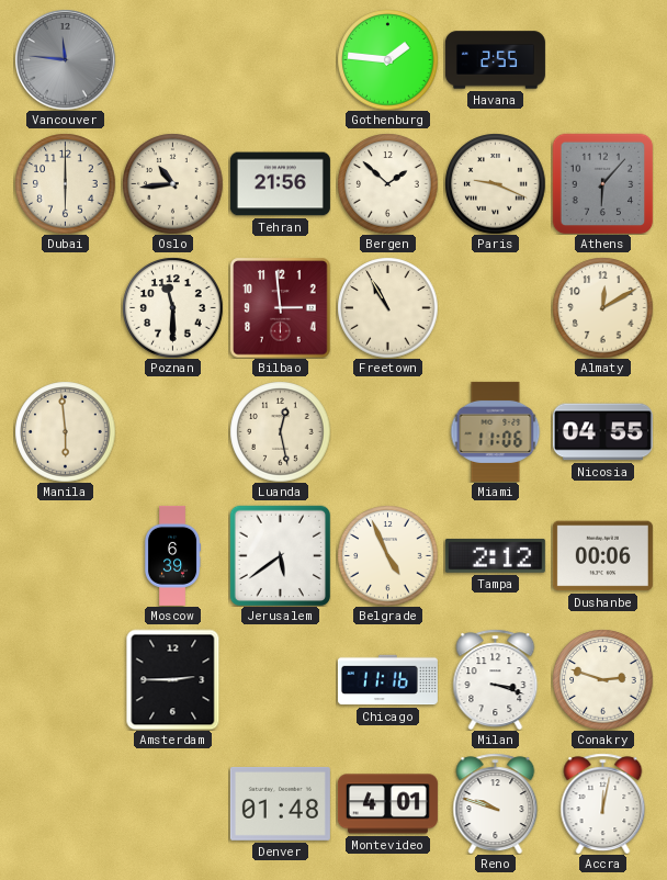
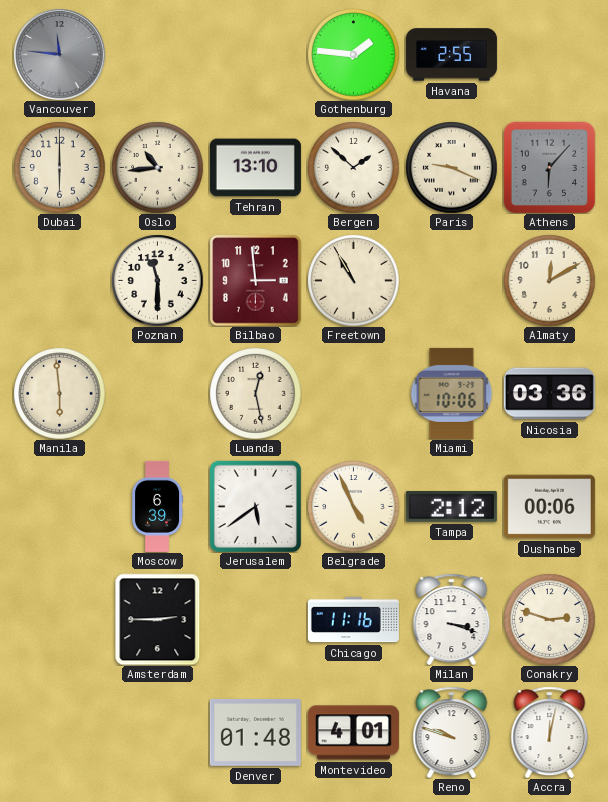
Tehran: 21:56 -> 13:10 (255, 168)
Miami: 11:06 -> 10:06 (452, 393)
Nicosia: 04:55 -> 03:36 (549, 394)
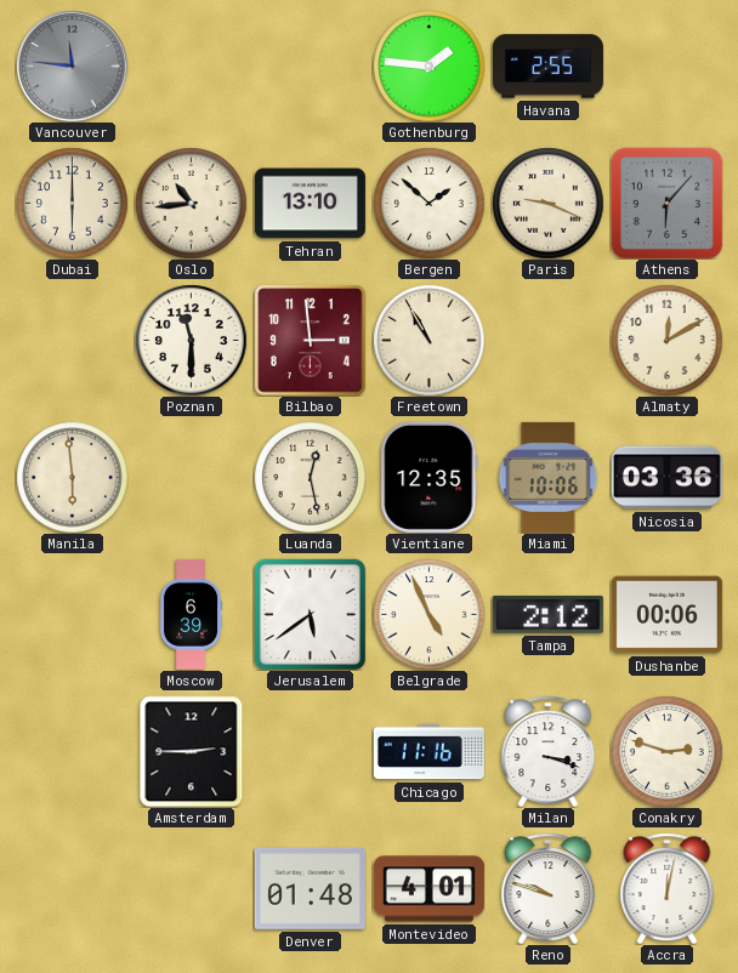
Vientiane: none -> 12:35 (430, 477)
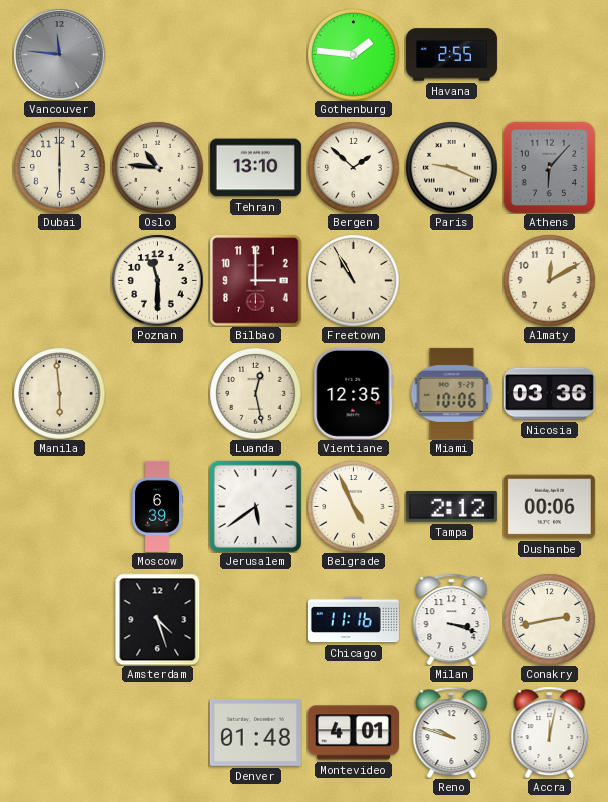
Oslo: 10:44 -> 10:46 (157, 167)
Bilbao: 2:59 -> 3:00 (255, 280)
Amsterdam: 2:45 -> 4:27 (158, 619)
Conakry: 2:48 -> 2:43 (549, 619)
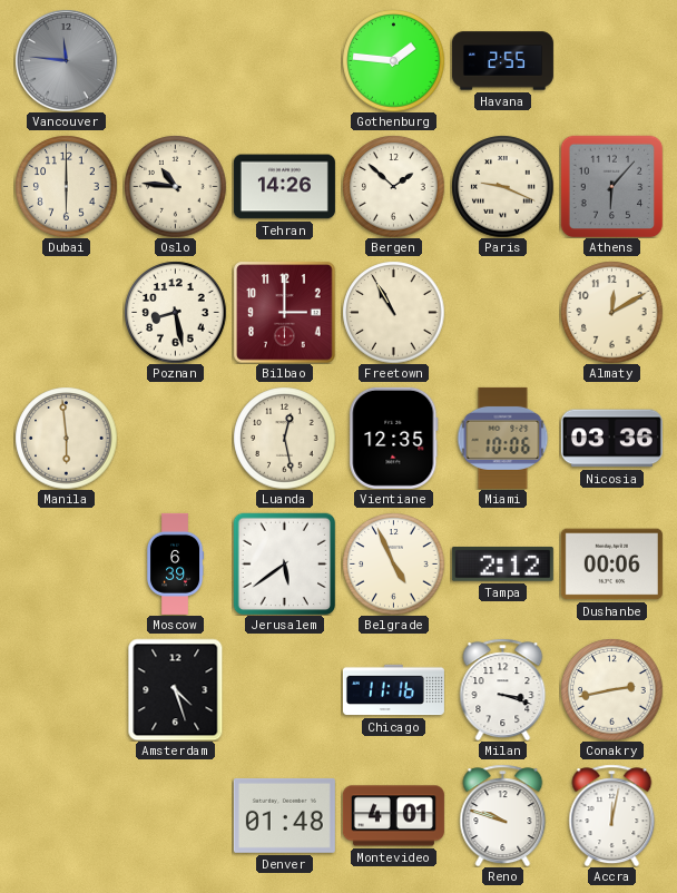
Tehran: 13:10 -> 14:26 (284, 187)
Poznan: 11:30 -> 8:28 (175, 312)
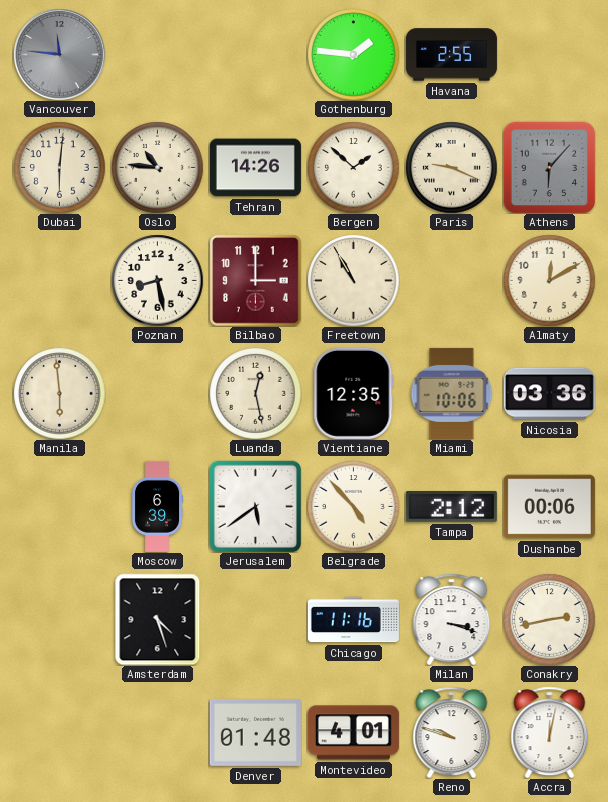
Dubai: 6:00 -> 6:01 (59, 167)
Belgrade: 4:56 -> 4:53 (353, 506)
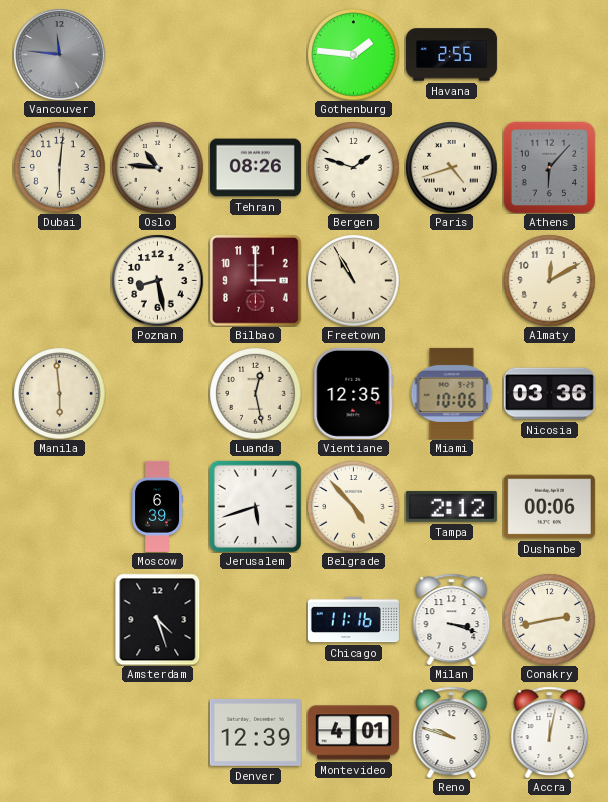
Tehran: 14:26 -> 08:26 (255, 168)
Bergen: 1:52 -> 1:48 (353, 167)
Paris: 9:19 -> 4:42 (451, 167)
Jerusalem: 5:39 -> 5:42 (255, 506)
Denver: 01:48 -> 12:39 (255, 732)
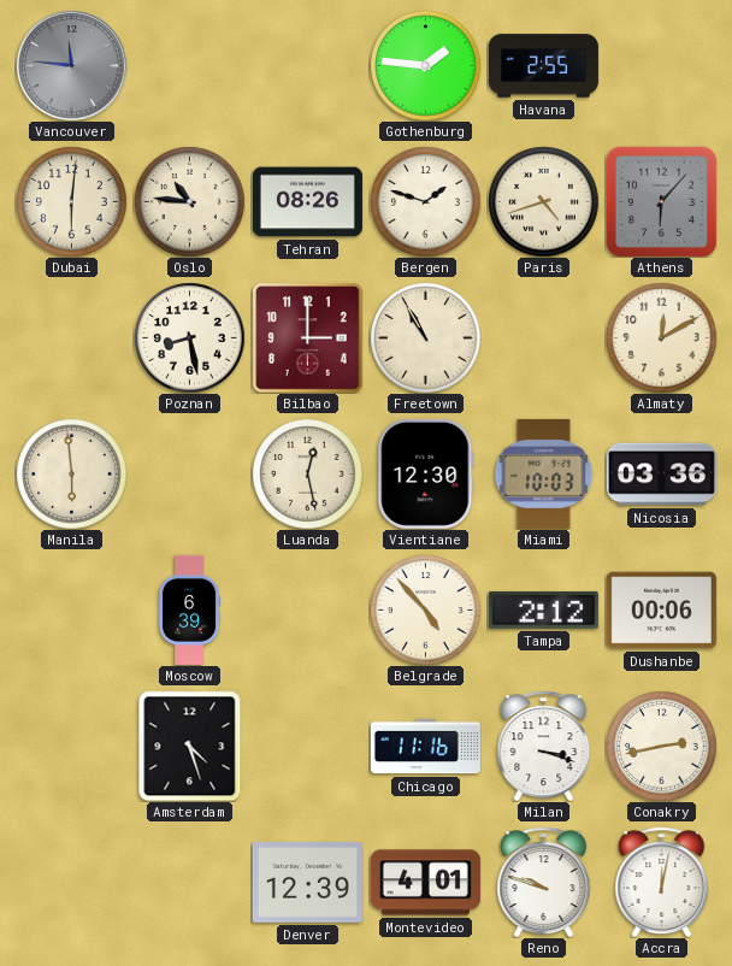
Vientiane: 12:35 -> 12:30 (426, 473)
Miami: 10:06 -> 10:03 (544, 473)
Jerusalem: 5:42 -> none (255, 506)
